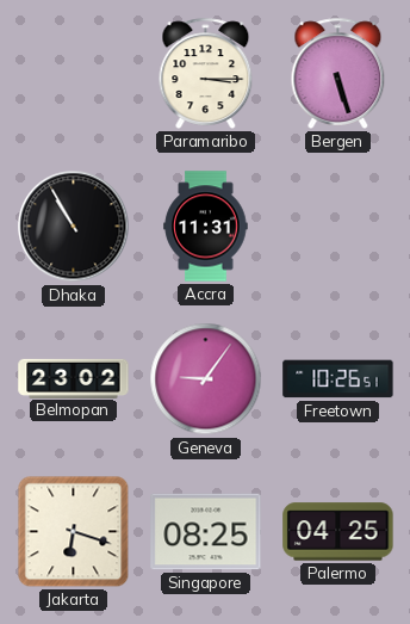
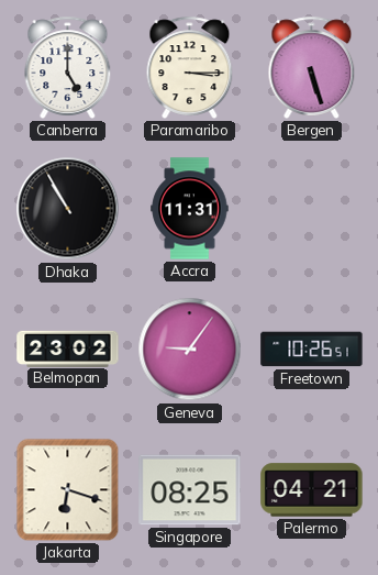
Canberra: none -> 5:00 (68, 67)
Palermo: 04:25 -> 04:21 (312, 490)
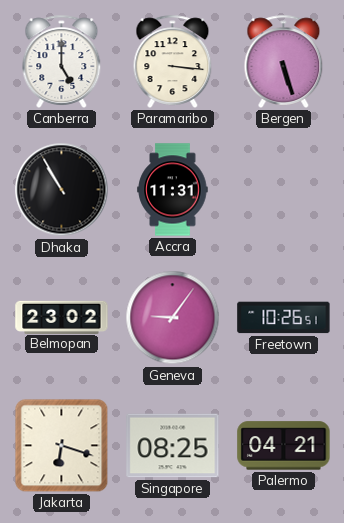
Paramaribo: 3:15 -> 3:16 (173, 61)
